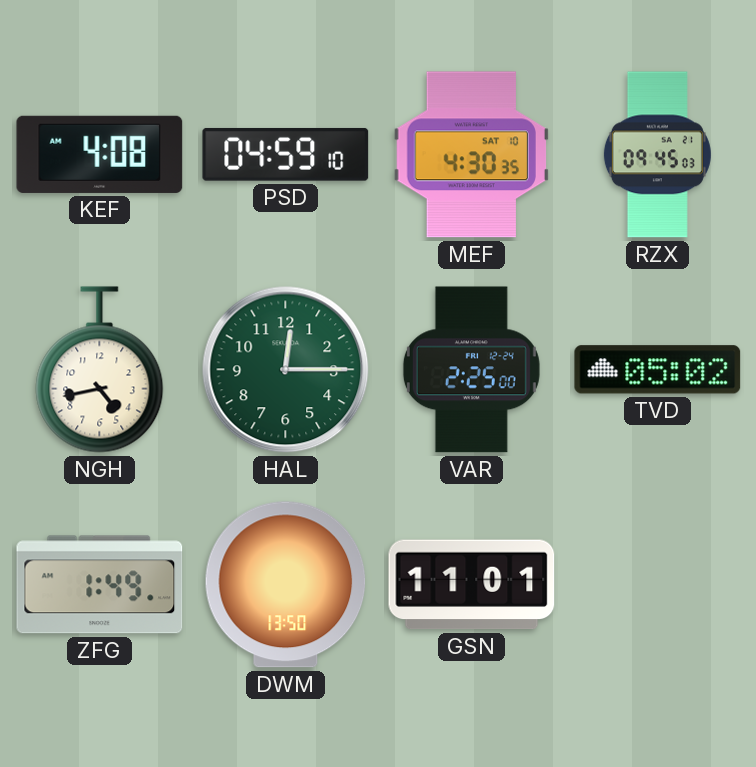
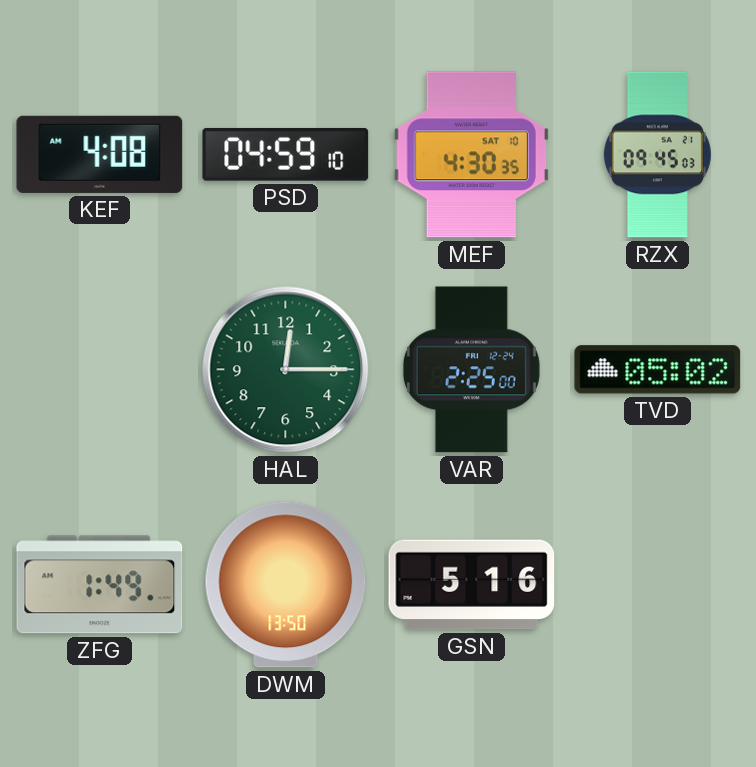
NGH: 4:43 -> none (100, 370)
GSN: 11:01 -> 5:16 (472, 585)
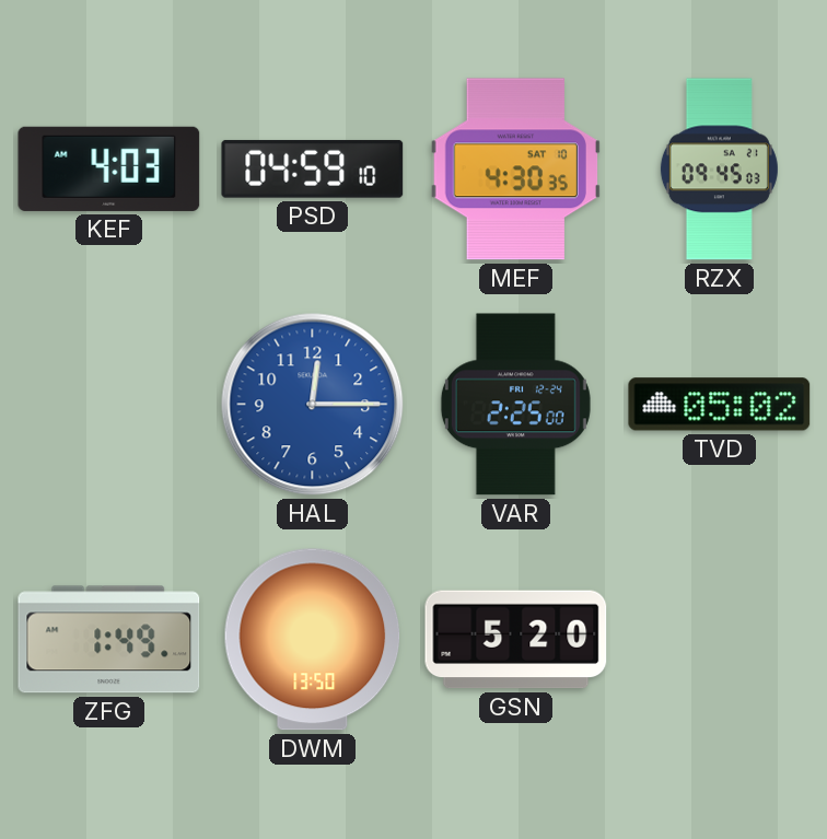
KEF: 4:08 -> 4:03 (109, 168)
HAL dial: green -> blue (313, 405)
GSN: 5:16 -> 5:20 (516, 640)
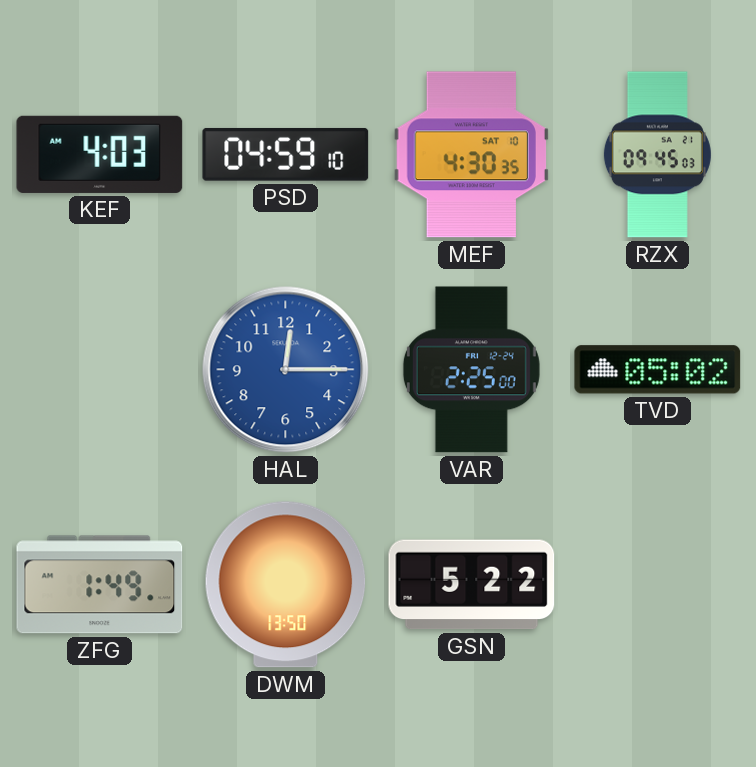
GSN: 5:20 -> 5:22 (472, 585)
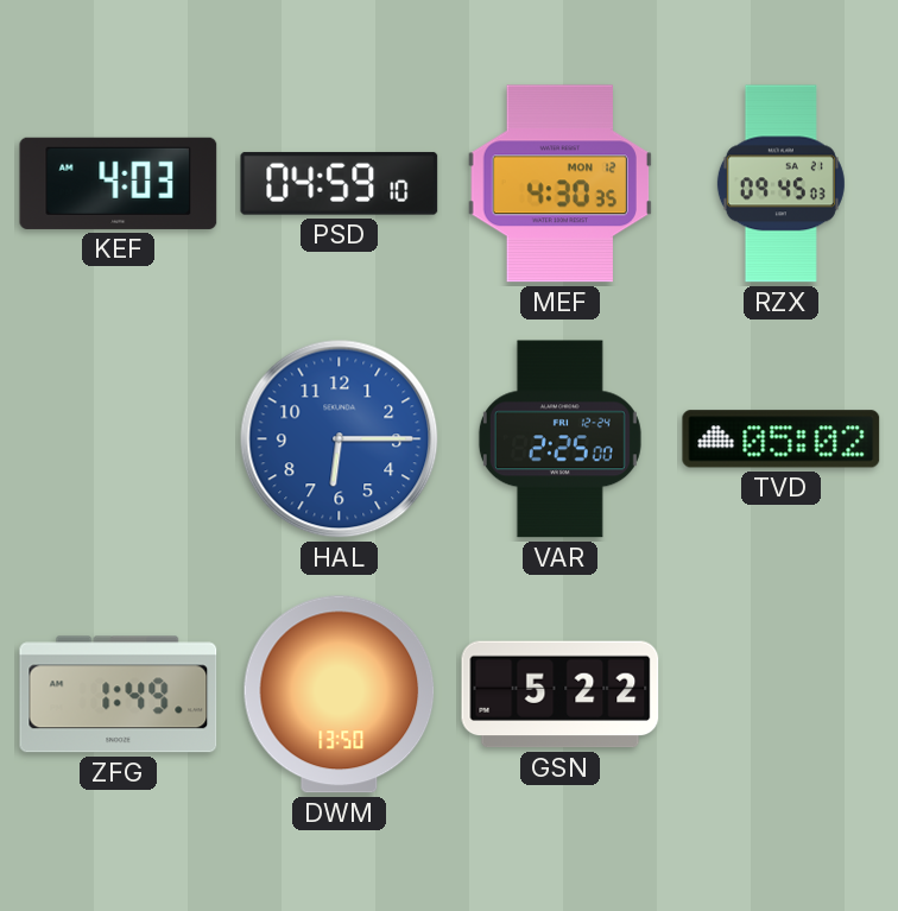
MEF date: SAT 10 -> MON 12 (559, 184)
HAL: 12:15 -> 6:15 (340, 439)
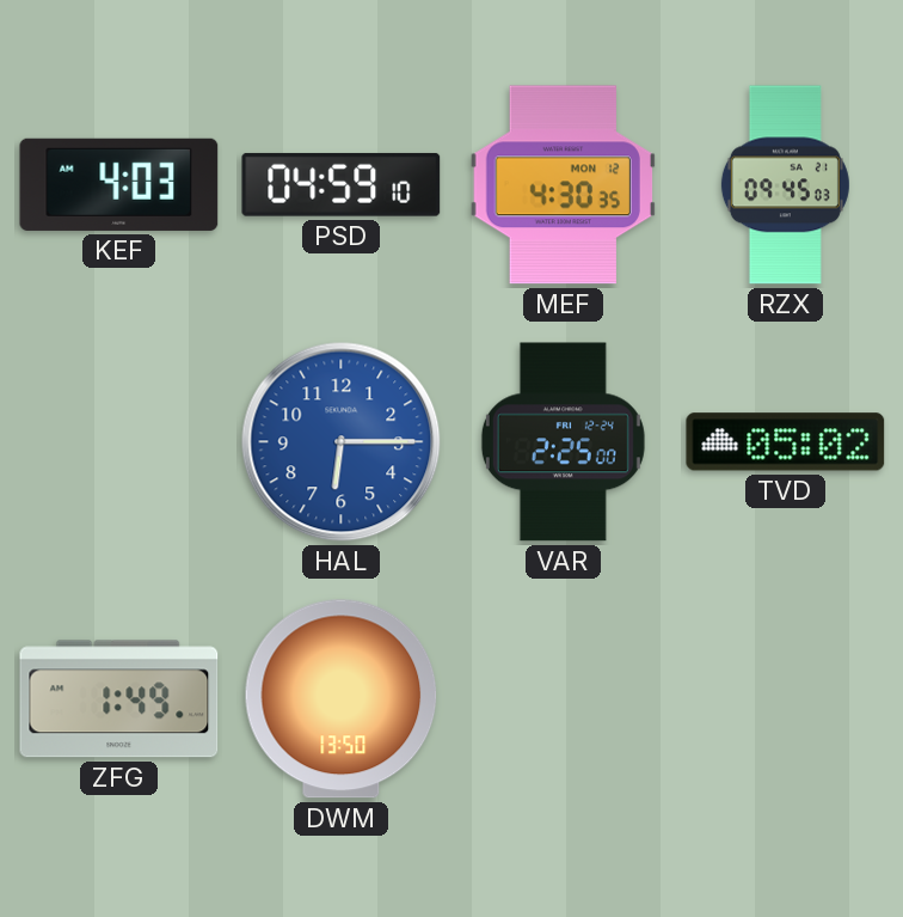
GSN: 5:22 -> none (561, 695)
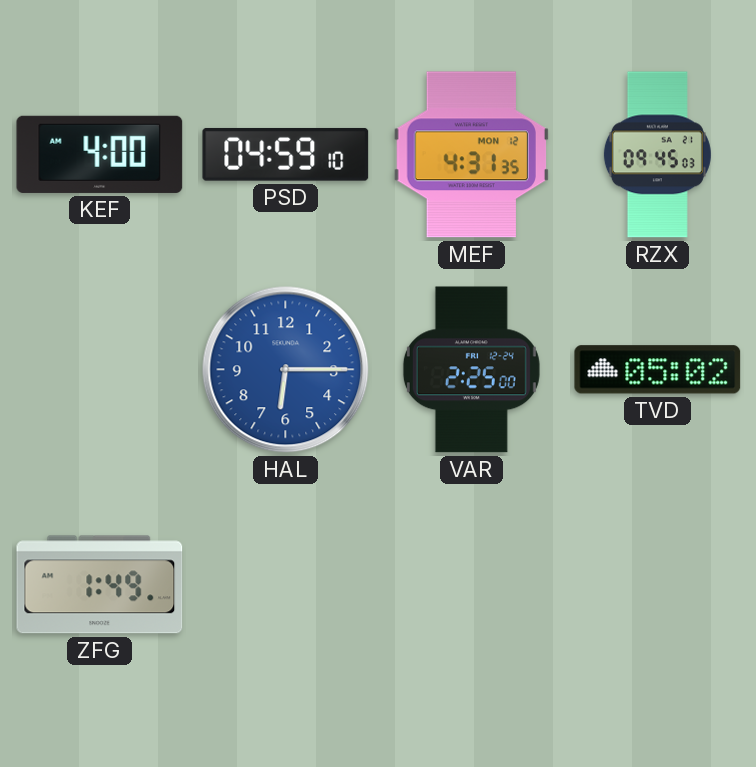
KEF: 4:03 -> 4:00 (100, 154)
MEF: 4:30 -> 4:31 (471, 155)
DWM: 13:50 -> none (342, 699)
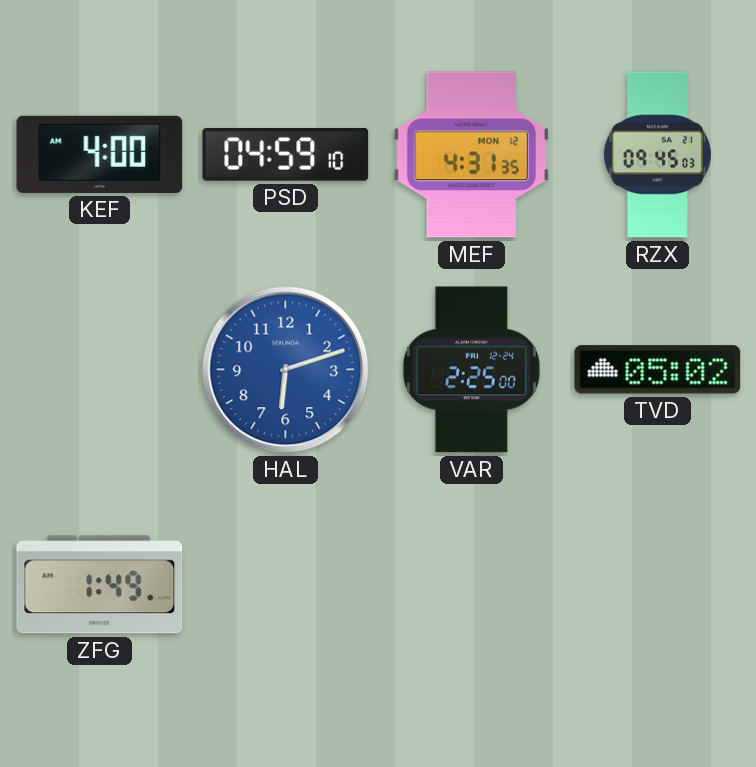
HAL: 6:15 -> 6:12 (286, 370)
